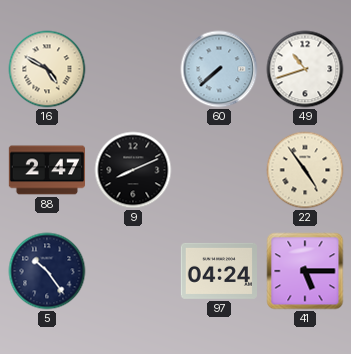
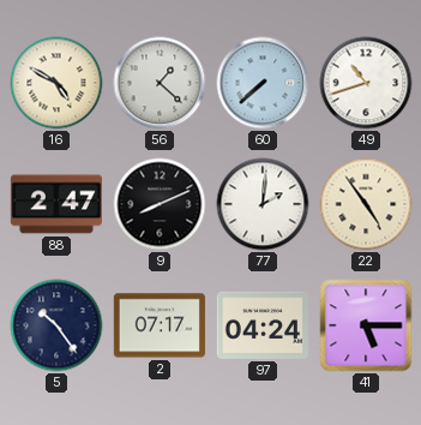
56: none -> 1:22 (160, 83)
77: none -> 2:01 (263, 204)
2: none -> 07:17 (160, 325)
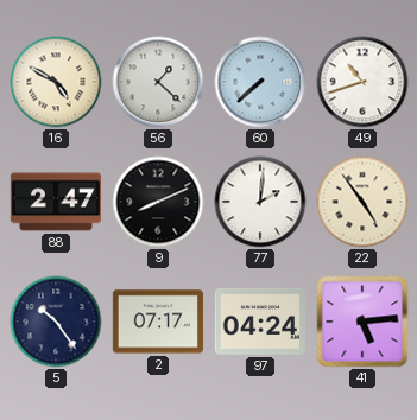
41: 5:15 -> 5:14 (362, 322)
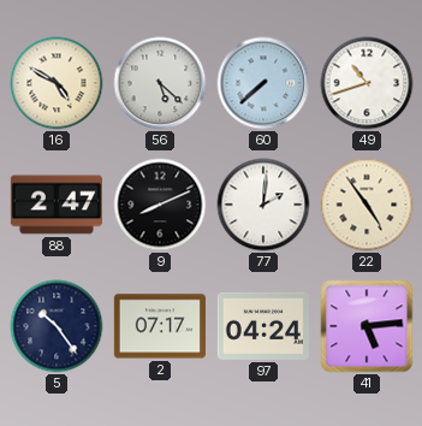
56: 1:22 -> 5:22 (160, 83)
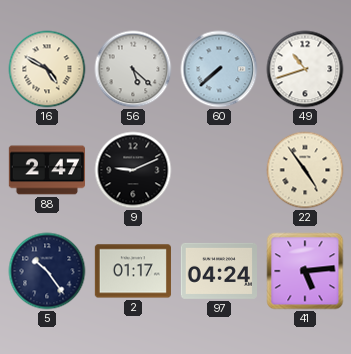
9: 8:11 -> 9:11 (133, 170)
77: 2:01 -> none (263, 205)
2: 07:17 -> 01:17 (133, 271)
